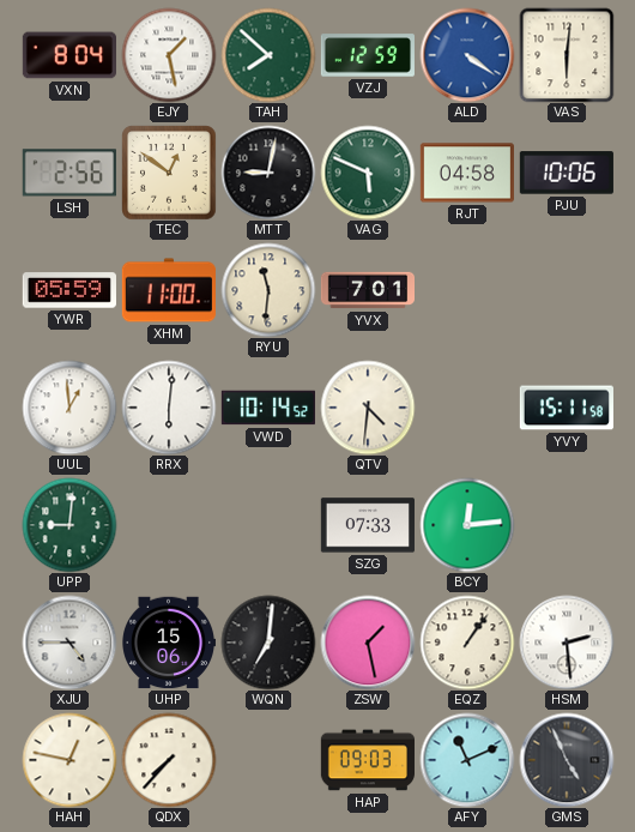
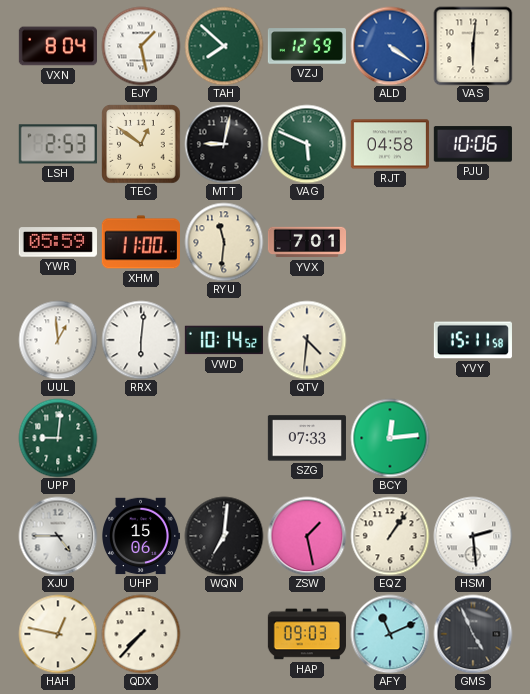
LSH: 2:56 -> 2:53 (58, 144)
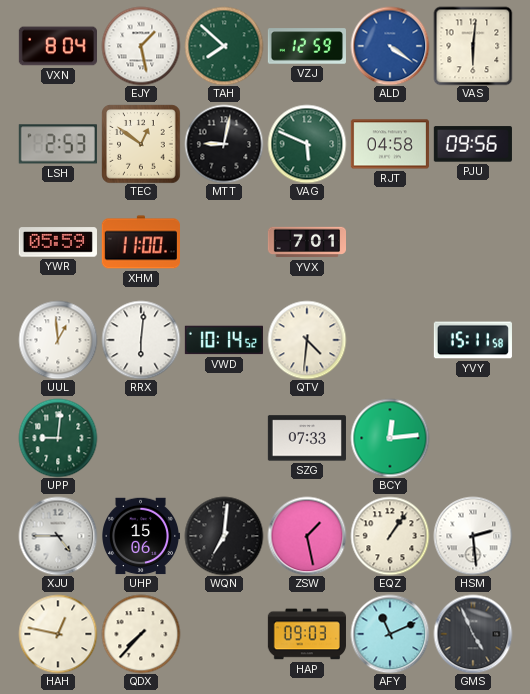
PJU: 10:06 -> 09:56 (473, 144)
RYU: 11:31 -> none (224, 242)
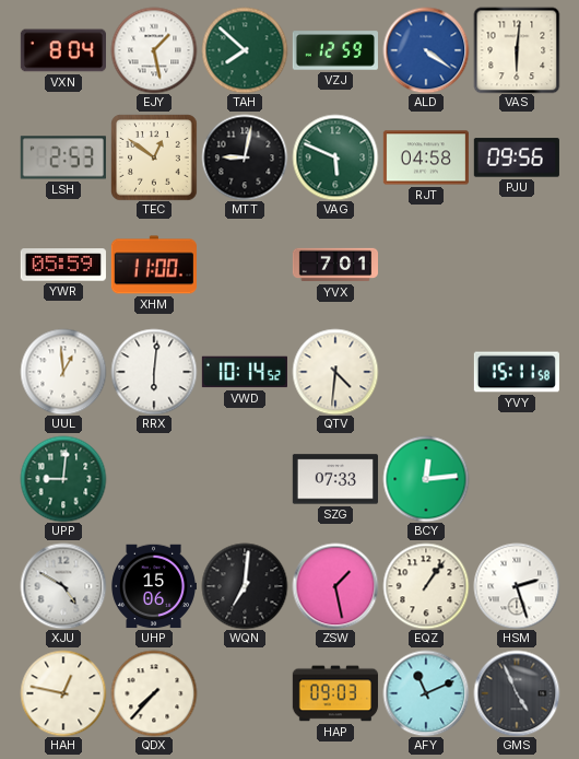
XJU: 4:45 -> 4:50 (63, 586)
HSM: 2:29 -> 2:27 (517, 586)
